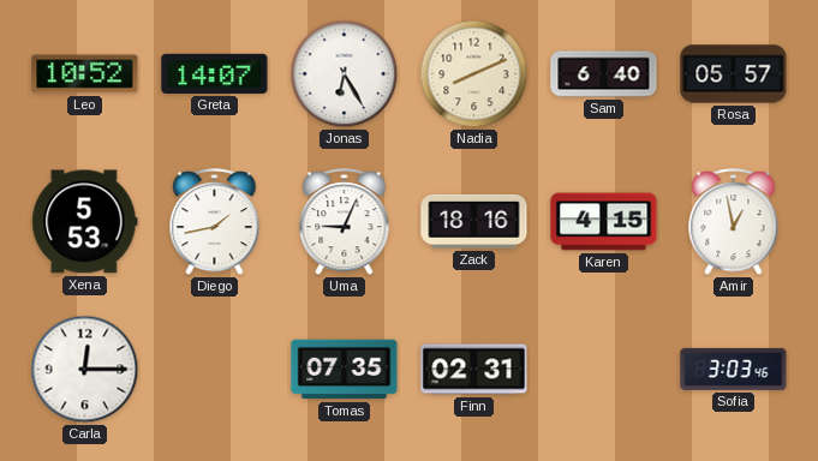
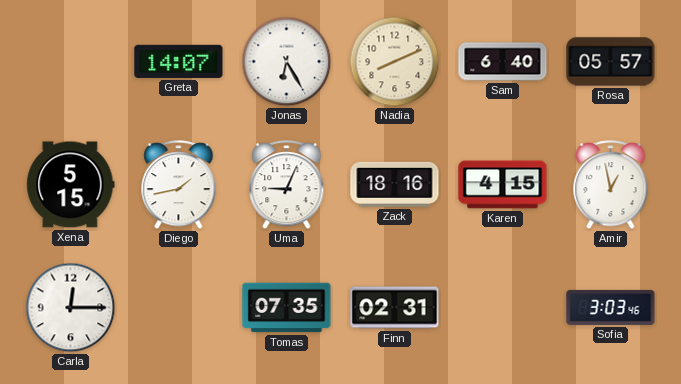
Leo: 10:52 -> none (85, 74)
Xena: 5:53 -> 5:15 (71, 185)
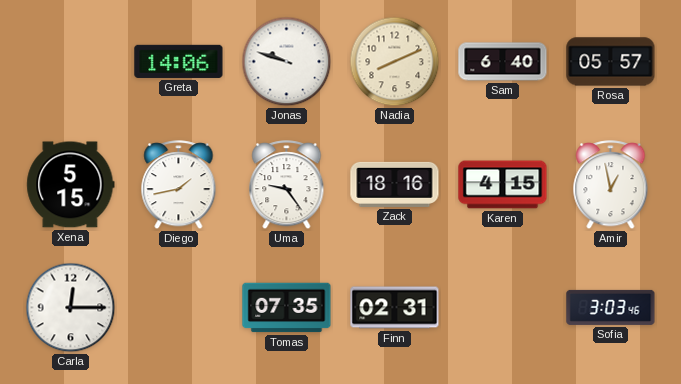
Greta: 14:07 -> 14:06 (179, 61)
Jonas: 6:25 -> 9:48 (287, 62)
Uma: 9:04 -> 9:24 (287, 185)
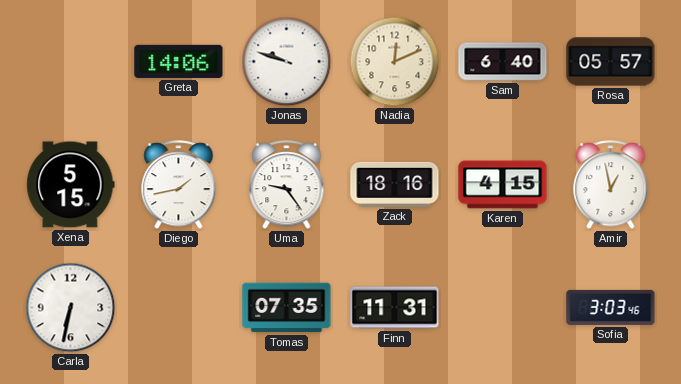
Nadia: 8:11 -> 12:11 (395, 62)
Carla: 12:15 -> 6:32 (71, 308)
Finn: 02:31 -> 11:31 (395, 308)
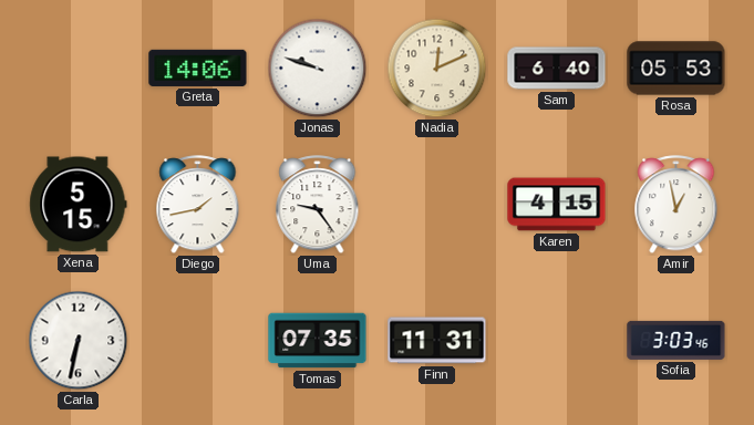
Rosa: 05:57 -> 05:53 (676, 69)
Zack: 18:16 -> none (395, 184)
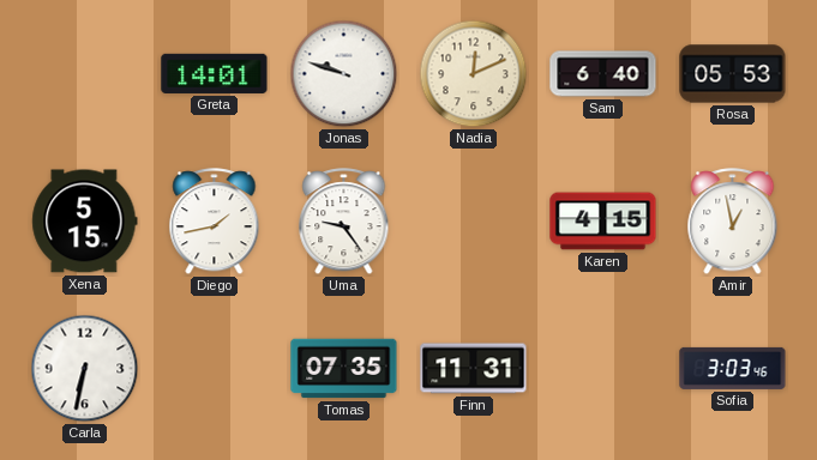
Greta: 14:06 -> 14:01 (215, 73)
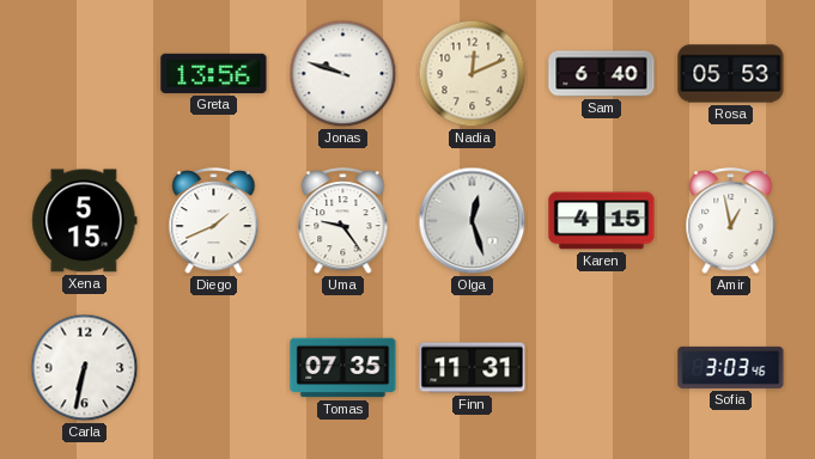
Greta: 14:01 -> 13:56 (214, 73)
Diego: 1:43 -> 1:41 (214, 221)
Olga: none -> 12:27 (473, 221)
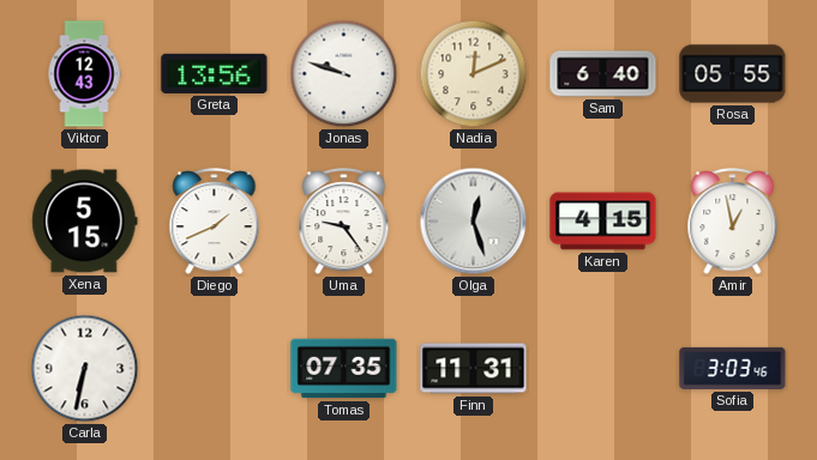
Viktor: none -> 12:43 (84, 74)
Rosa: 05:53 -> 05:55 (733, 74)
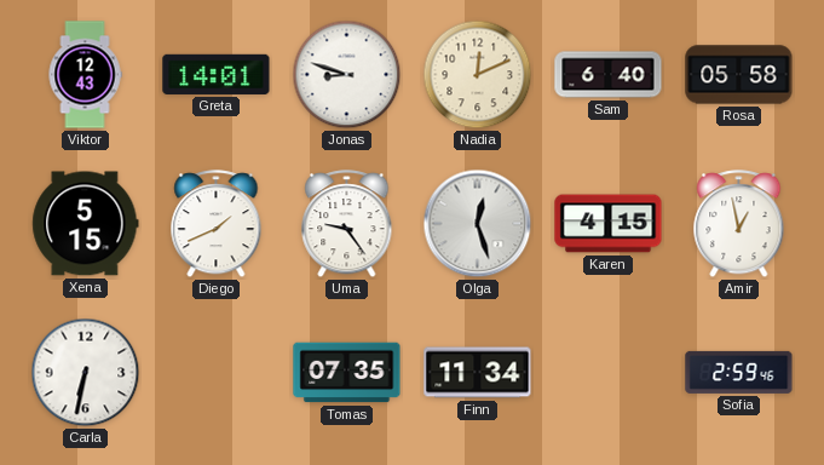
Greta: 13:56 -> 14:01 (217, 74)
Jonas: 9:48 -> 8:48 (347, 75)
Rosa: 05:55 -> 05:58 (739, 75)
Finn: 11:31 -> 11:34 (478, 373)
Sofia: 3:03 -> 2:59 (739, 372)
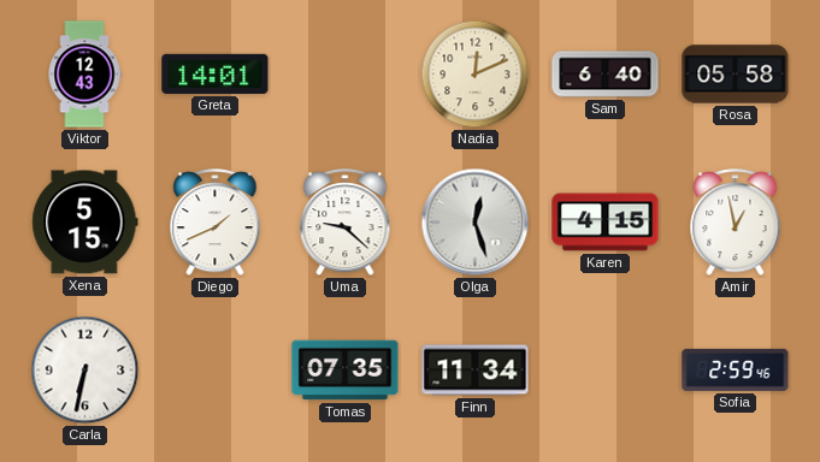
Jonas: 8:48 -> none (347, 75)
Uma: 9:24 -> 9:22 (346, 223)
